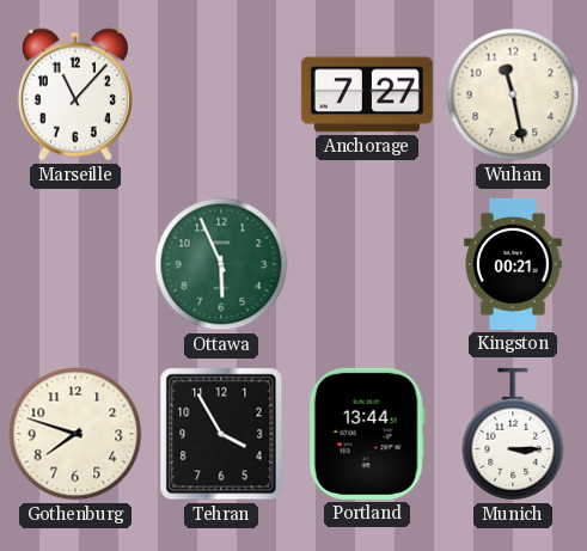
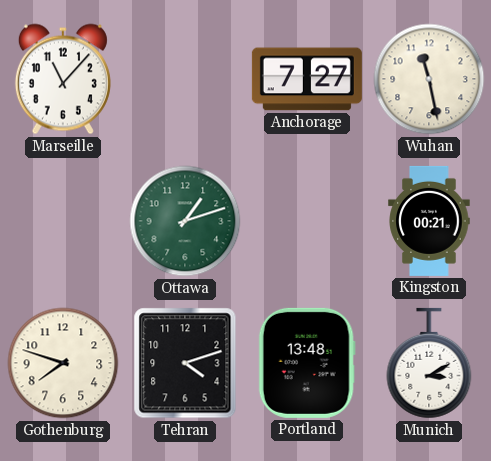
Ottawa: 5:56 -> 1:12 (185, 221)
Tehran: 3:55 -> 4:12 (185, 363)
Portland: 13:44 -> 13:48 (307, 363)
Munich: 3:15 -> 3:10 (429, 363)
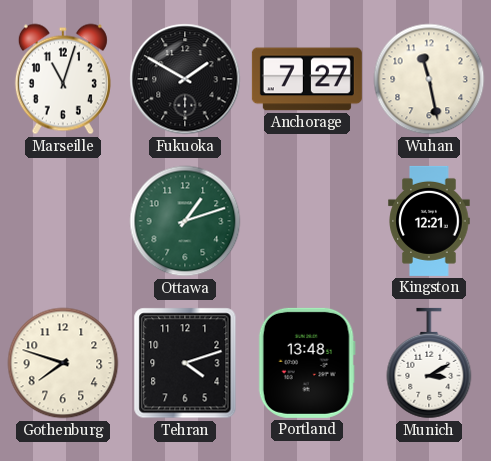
Marseille: 11:07 -> 11:03 (63, 79)
Fukuoka: none -> 1:50 (185, 79)
Kingston: 00:21 -> 12:21 (429, 221)
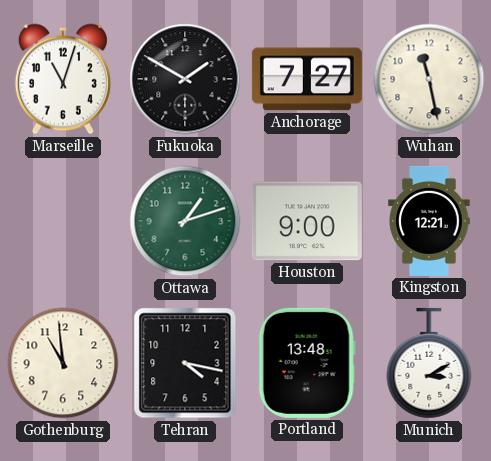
Houston: none -> 9:00 (307, 221)
Gothenburg: 7:48 -> 10:59 (63, 363)
Tehran: 4:12 -> 4:17 (185, 363)
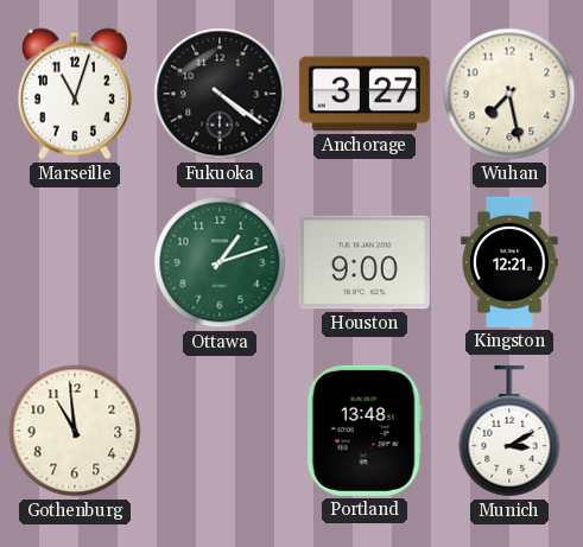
Fukuoka: 1:50 -> 4:21 (220, 94)
Anchorage: 7:27 -> 3:27 (365, 94)
Wuhan: 11:28 -> 7:28 (509, 94)
Tehran: 4:17 -> none (185, 363)
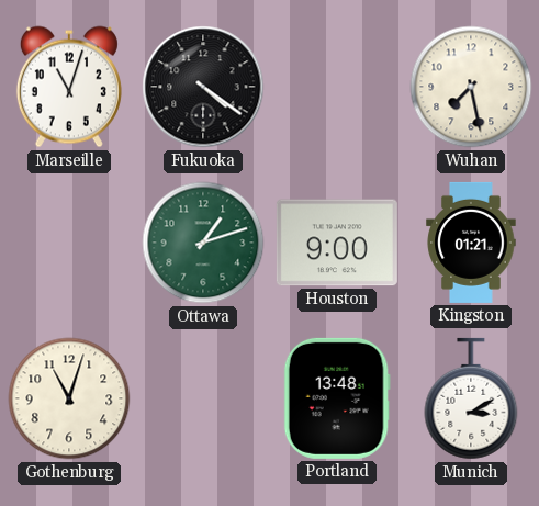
Anchorage: 3:27 -> none (365, 94)
Kingston: 12:21 -> 01:21 (471, 243)
Gothenburg: 10:59 -> 11:03 (69, 398)
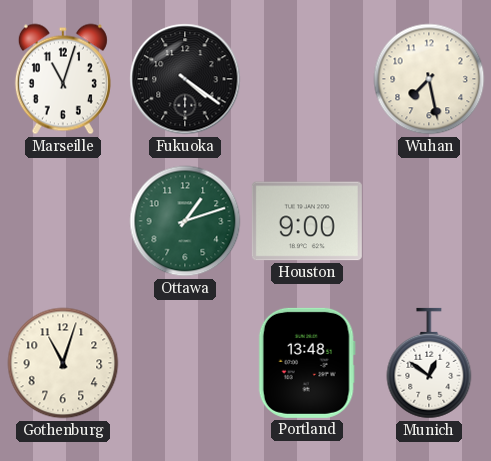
Kingston: 01:21 -> none (471, 243)
Munich: 3:10 -> 12:51 (429, 363)
